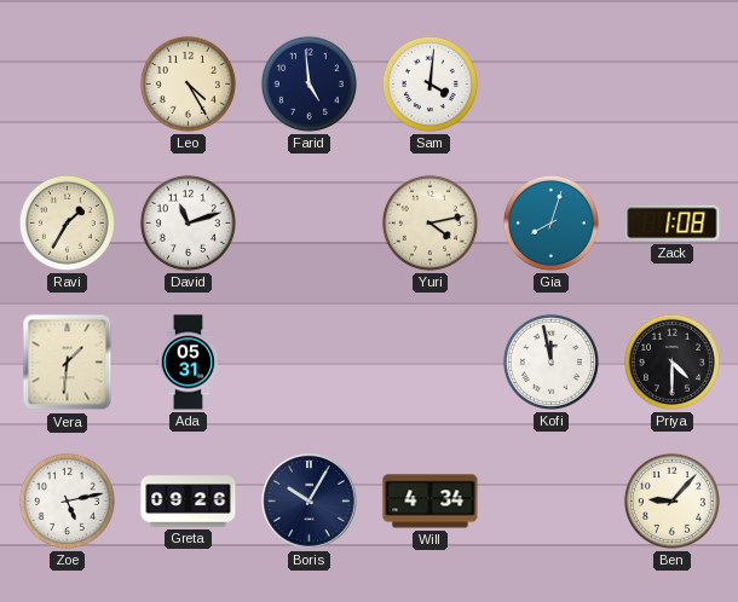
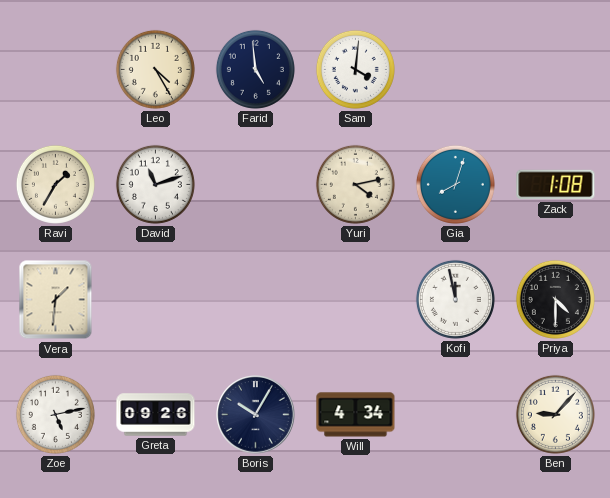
Ada: 05:31 -> none (189, 363)
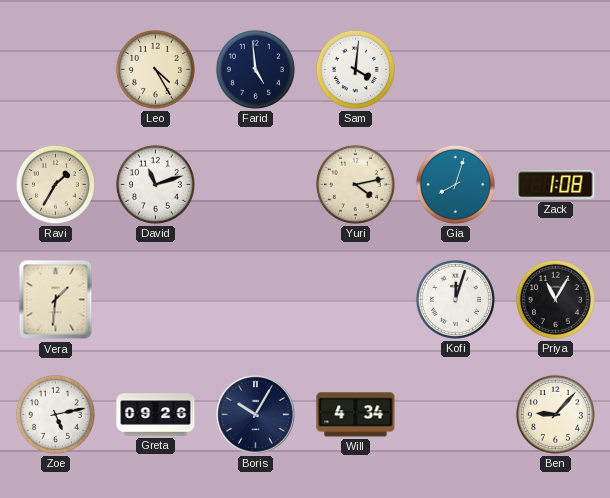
Kofi: 11:58 -> 12:03 (455, 299)
Priya: 4:30 -> 11:05 (555, 299)
